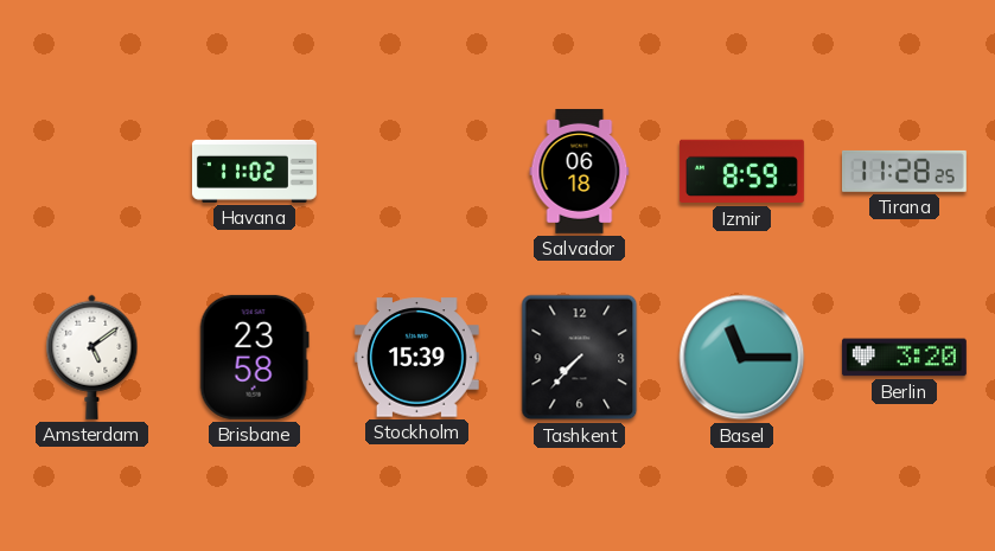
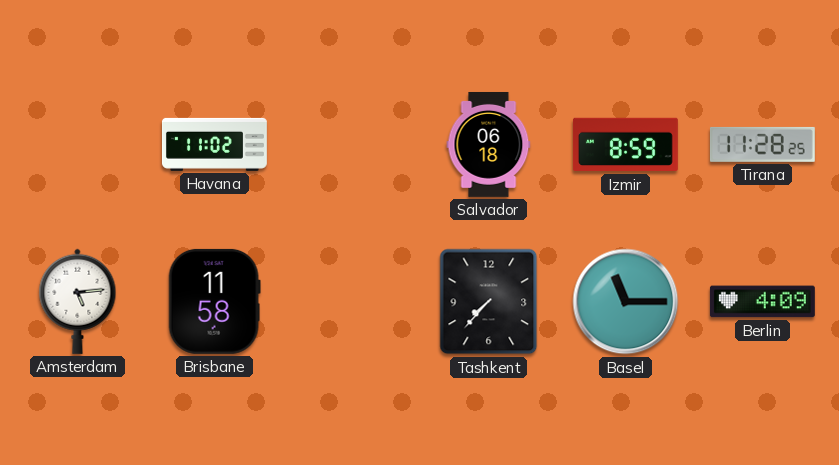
Amsterdam: 5:09 -> 5:14 (78, 301)
Brisbane: 23:58 -> 11:58 (214, 301)
Stockholm: 15:39 -> none (416, 358)
Berlin: 3:20 -> 4:09 (762, 302)
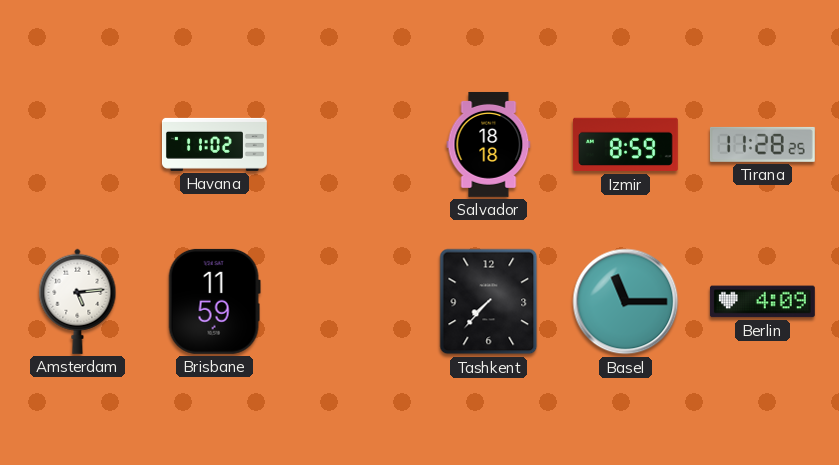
Salvador: 06:18 -> 18:18 (489, 144)
Brisbane: 11:58 -> 11:59 (214, 301)
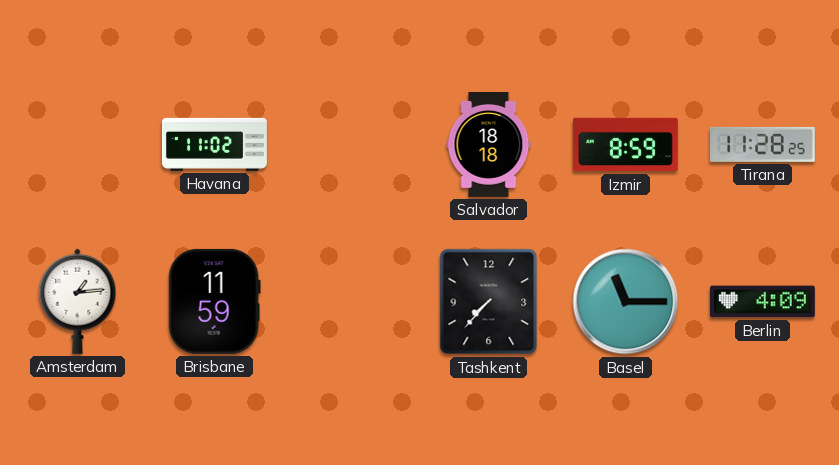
Amsterdam: 5:14 -> 1:14 (78, 301)
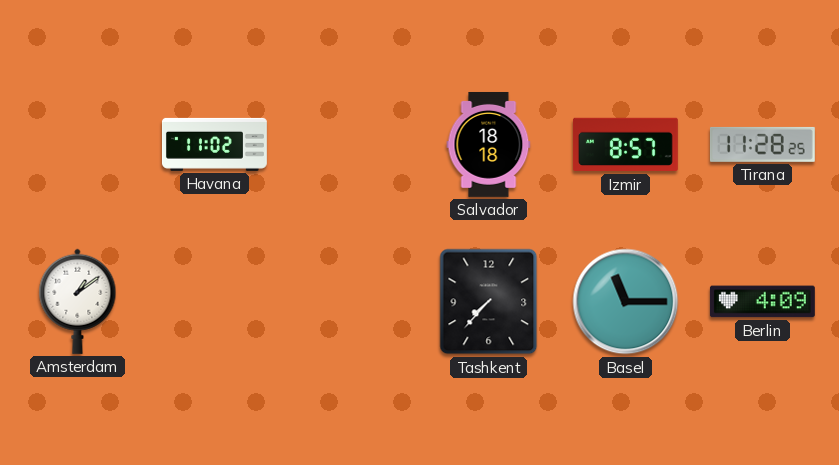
Izmir: 8:59 -> 8:57 (625, 145)
Amsterdam: 1:14 -> 1:09 (78, 301)
Brisbane: 11:59 -> none (214, 301)
